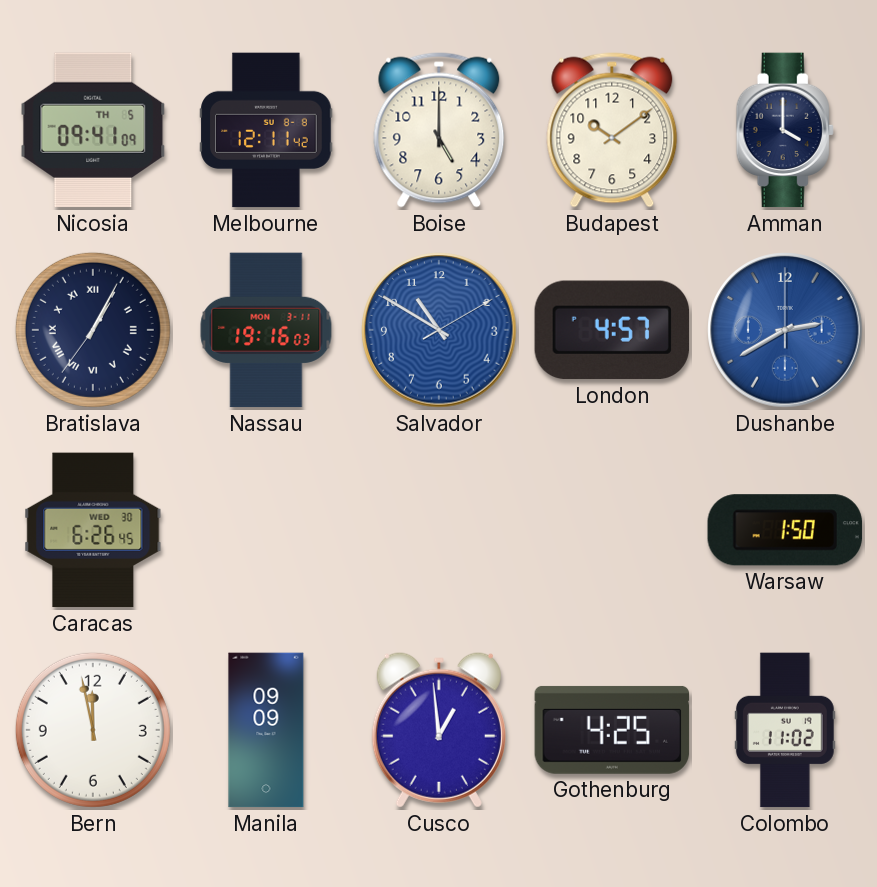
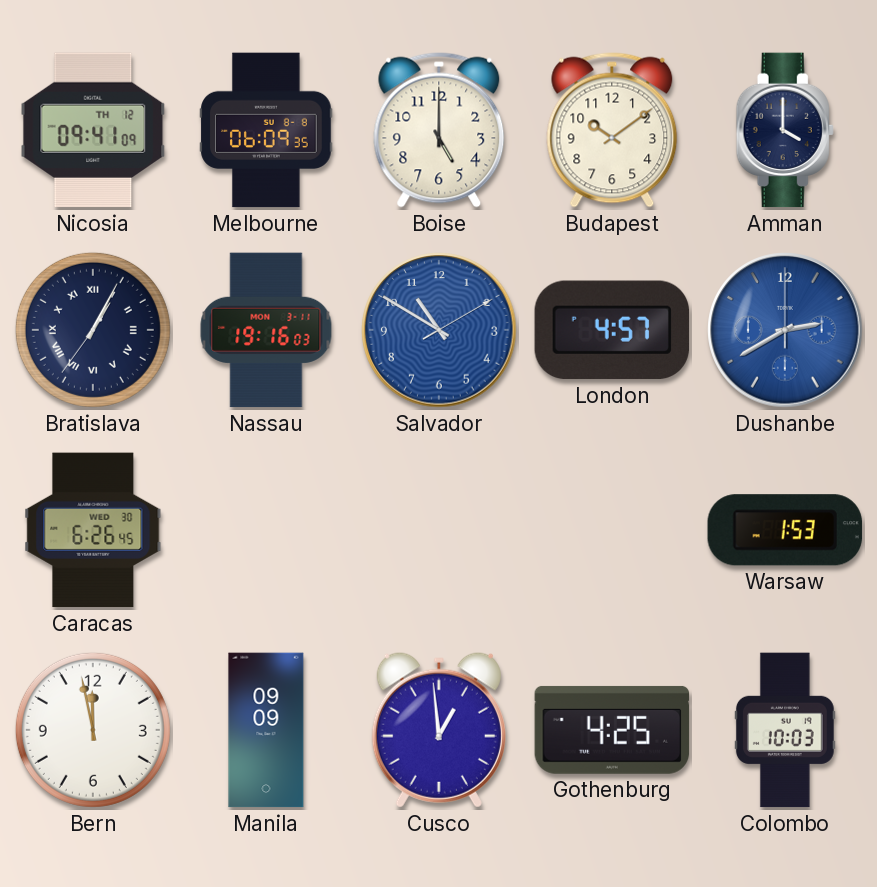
Nicosia date: TH 5 -> TH 12 (93, 130)
Melbourne: 12:11 -> 06:09 (266, 130)
Warsaw: 1:50 -> 1:53 (785, 530)
Colombo: 11:02 -> 10:03 (785, 730)
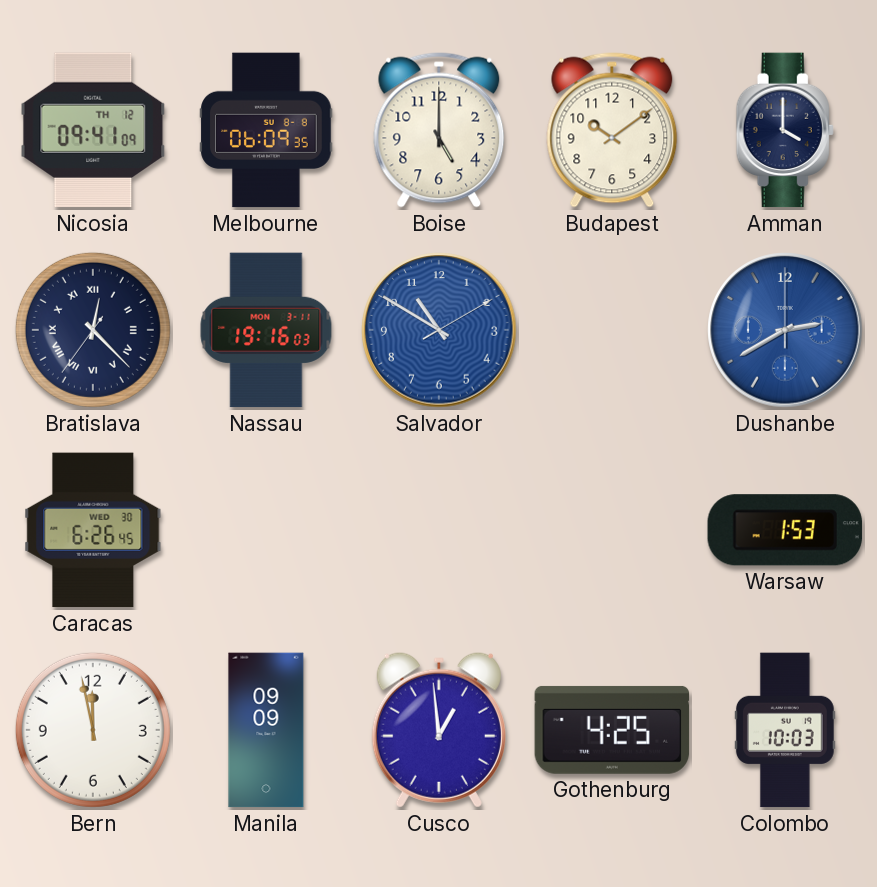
Bratislava: 1:04 -> 12:22 (93, 330)
London: 4:57 -> none (611, 330)
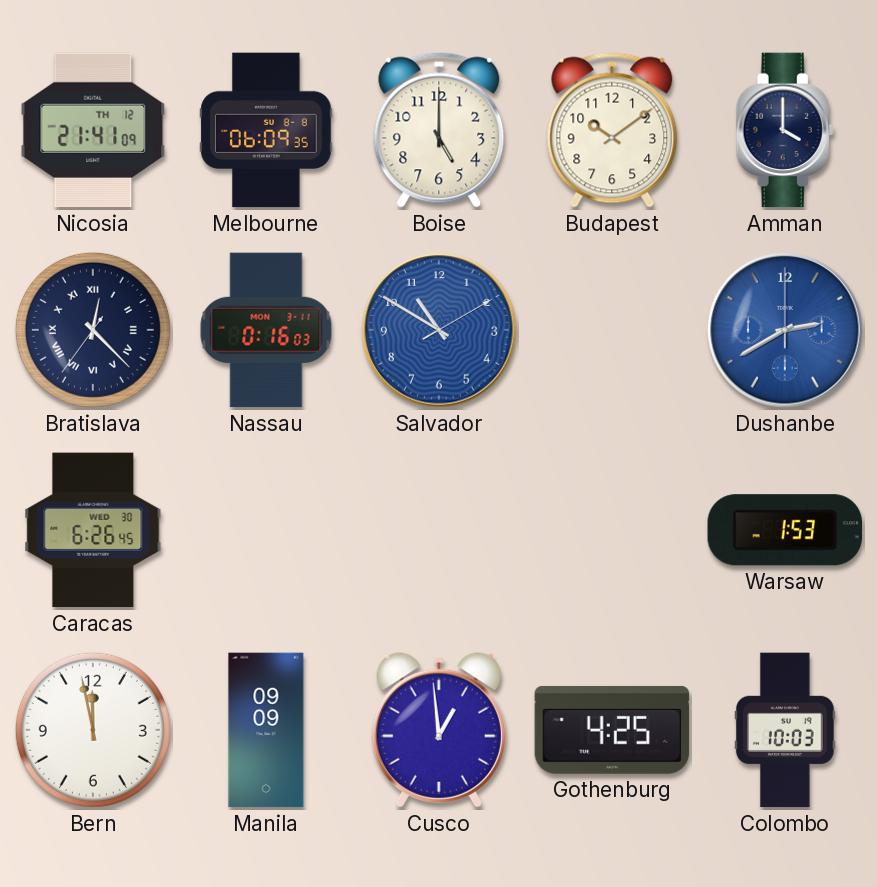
Nicosia: 09:41 -> 21:41 (93, 130)
Nassau: 19:16 -> 0:16 (266, 330)
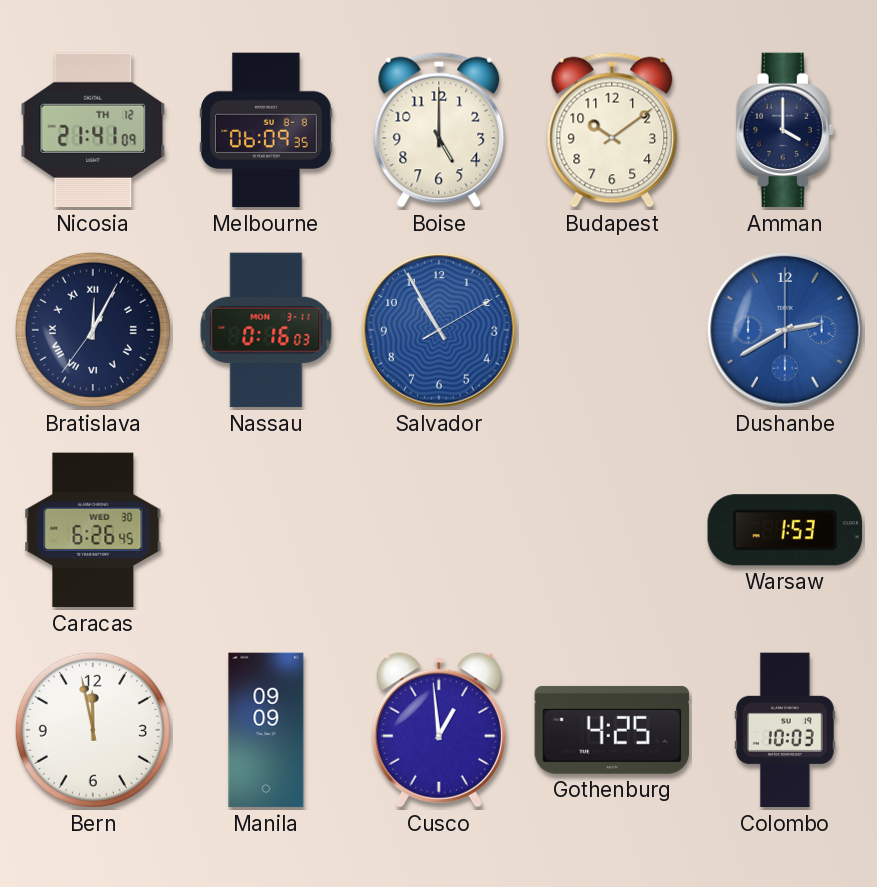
Bratislava: 12:22 -> 12:04 (93, 330)
Salvador: 10:50 -> 10:55 (439, 330)
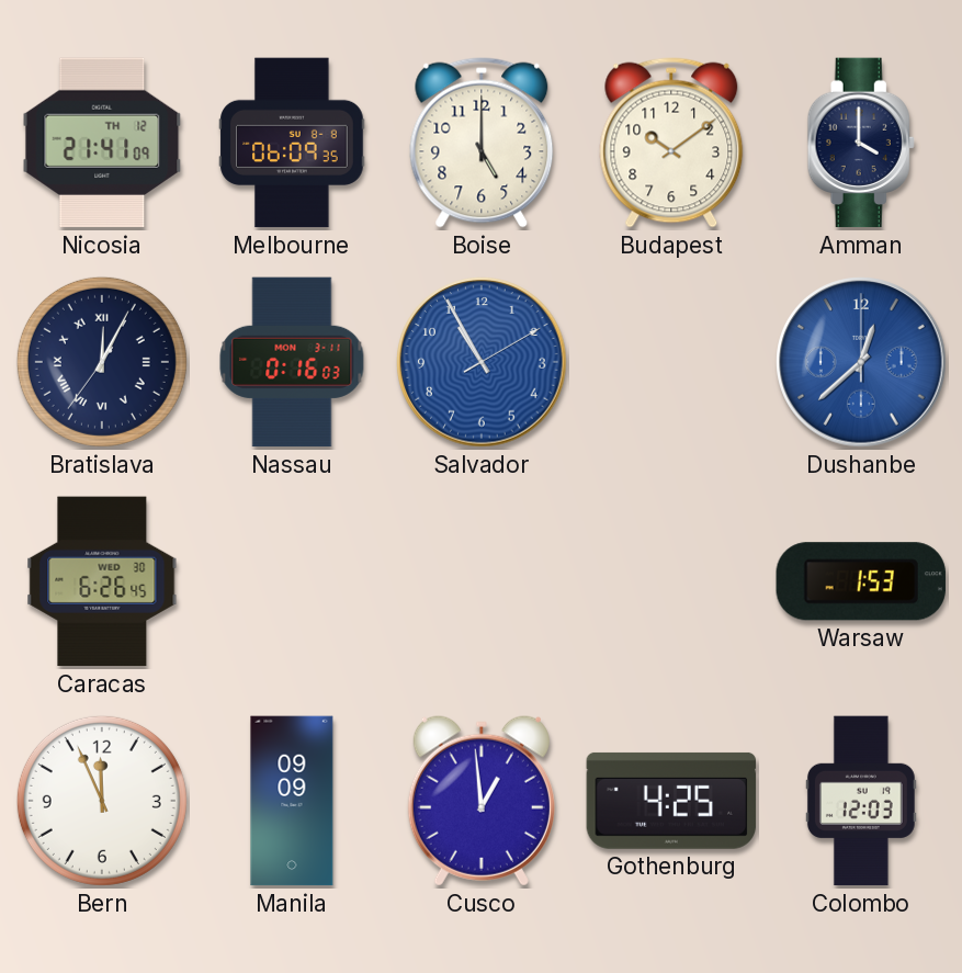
Dushanbe: 2:40 -> 12:38 (861, 362)
Bern: 11:58 -> 11:56 (102, 801)
Colombo: 10:03 -> 12:03 (861, 801)
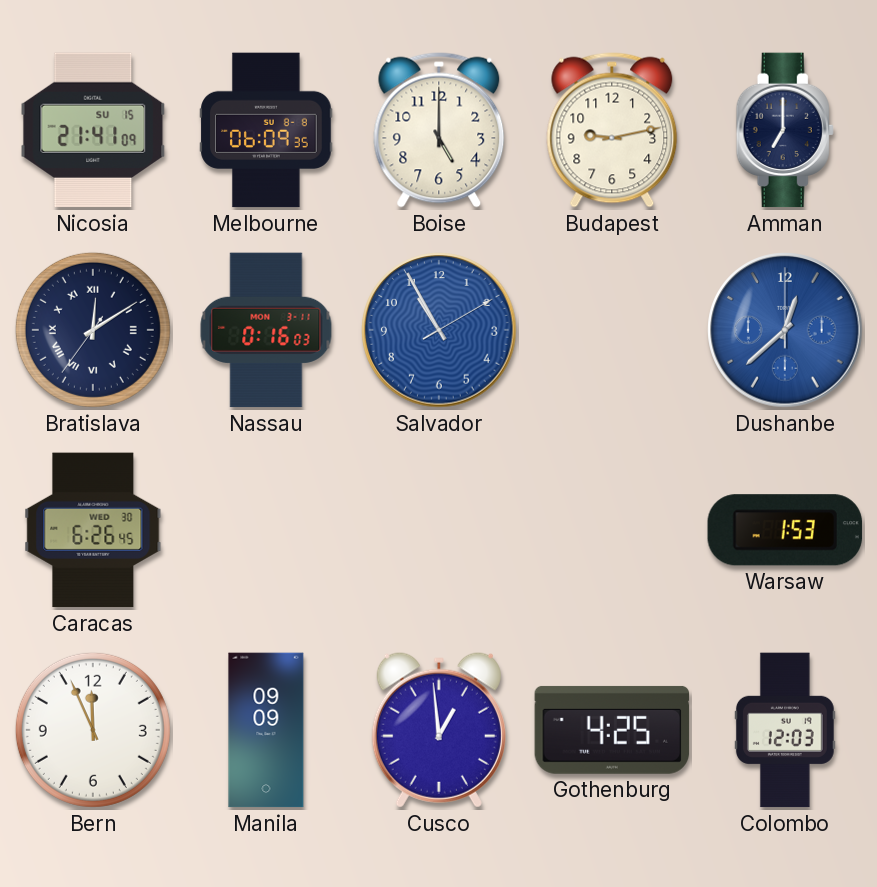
Nicosia date: TH 12 -> SU 15 (93, 130)
Budapest: 10:09 -> 9:13 (612, 130)
Amman: 4:00 -> 7:00 (785, 130)
Bratislava: 12:04 -> 12:09 (93, 330)
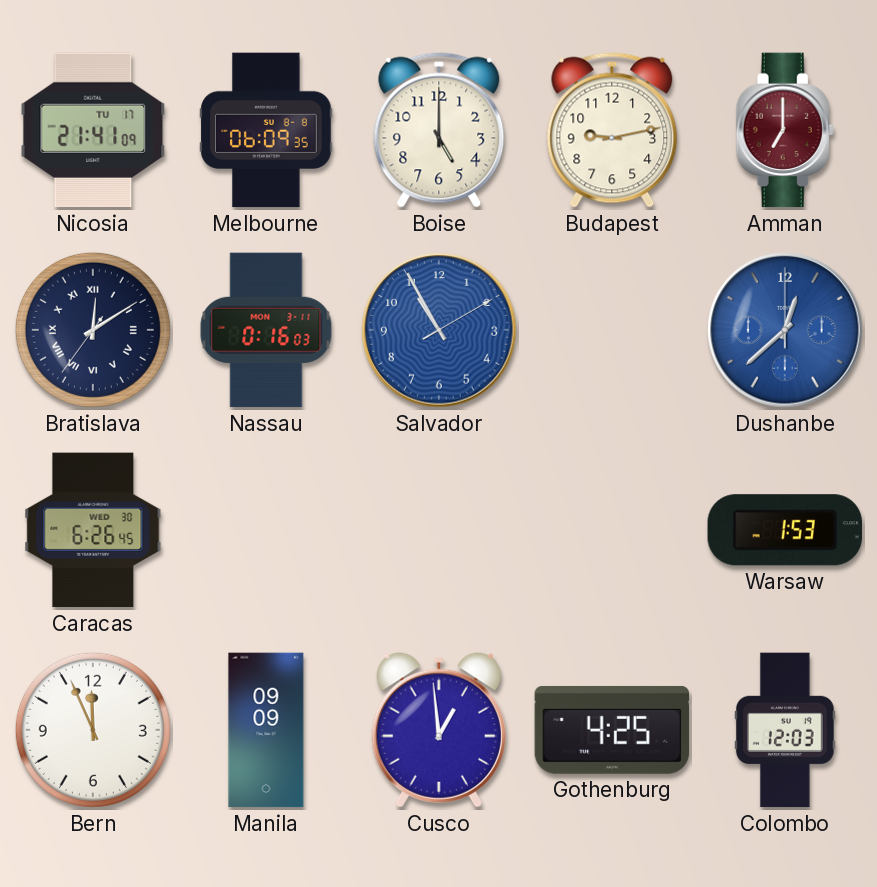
Nicosia date: SU 15 -> TU 17 (93, 130)
Amman dial: navy -> burgundy (785, 130)
